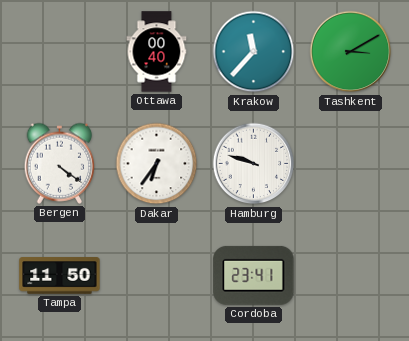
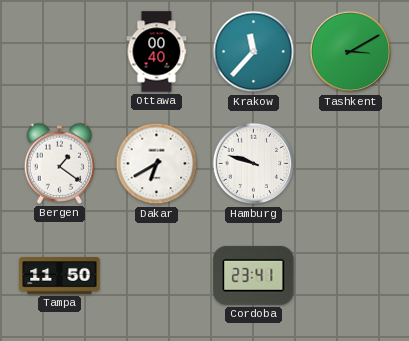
Bergen: 4:21 -> 1:21 (60, 163)
Dakar: 6:36 -> 6:40 (157, 164)
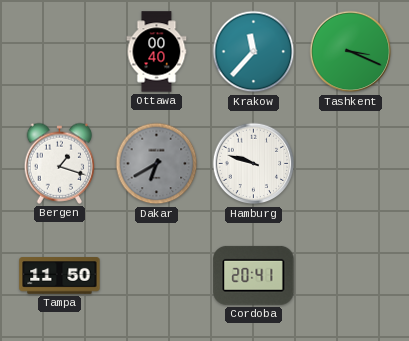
Tashkent: 3:10 -> 3:19 (351, 52)
Bergen: 1:21 -> 1:18 (60, 163)
Dakar dial: white -> grey (157, 164)
Cordoba: 23:41 -> 20:41 (254, 275)
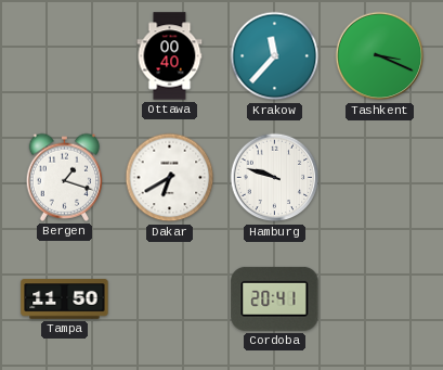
Dakar dial: grey -> white (170, 178)
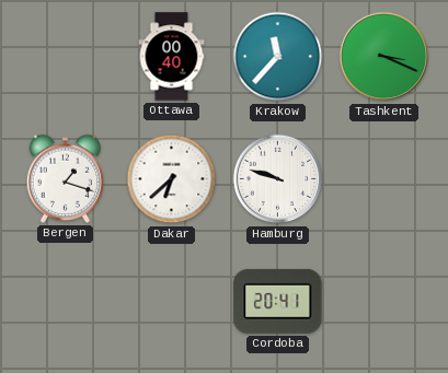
Dakar: 6:40 -> 6:38 (172, 179)
Tampa: 11:50 -> none (65, 299)
